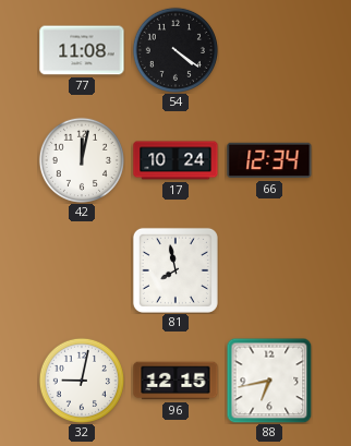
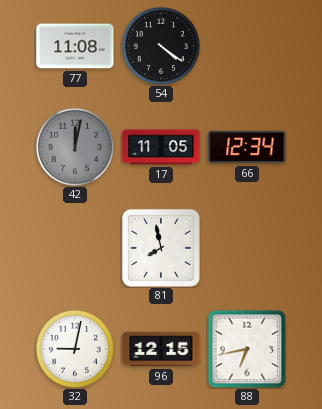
42 dial: white -> grey (75, 147)
17: 10:24 -> 11:05 (161, 147)
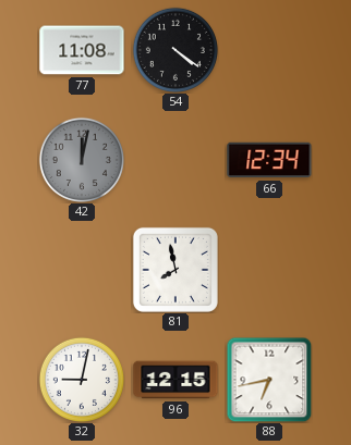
17: 11:05 -> none (161, 147)
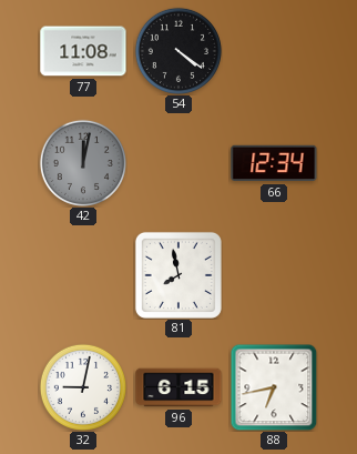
96: 12:15 -> 6:15 (178, 387)
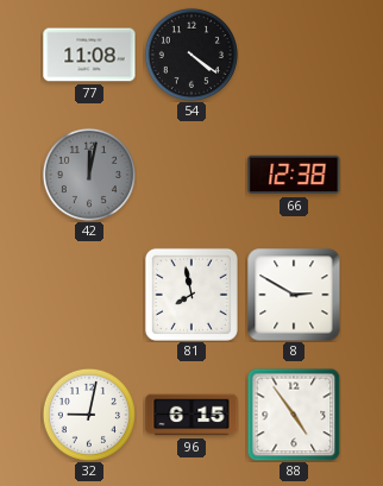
66: 12:34 -> 12:38 (294, 175)
8: none -> 2:50 (294, 295)
88: 6:43 -> 4:54 (294, 415)
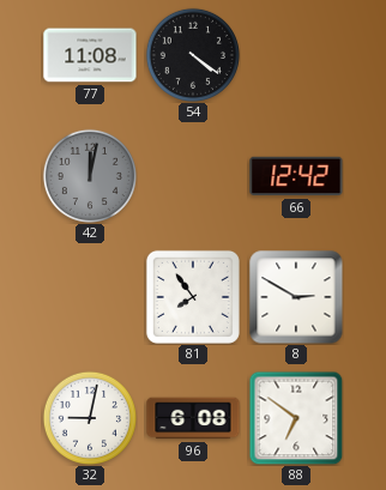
66: 12:38 -> 12:42 (296, 176)
81: 7:58 -> 7:54 (193, 297)
96: 6:15 -> 6:08 (193, 418)
88: 4:54 -> 6:51 (296, 418)
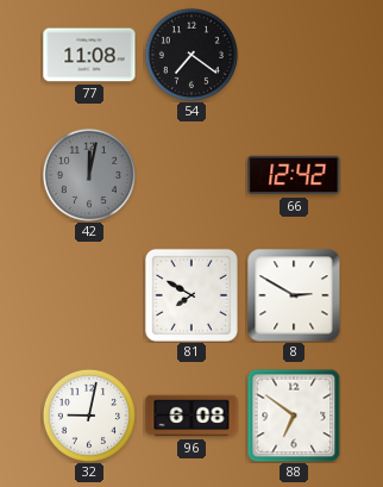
54: 4:21 -> 7:21 (191, 55)
81: 7:54 -> 7:50 (191, 295)
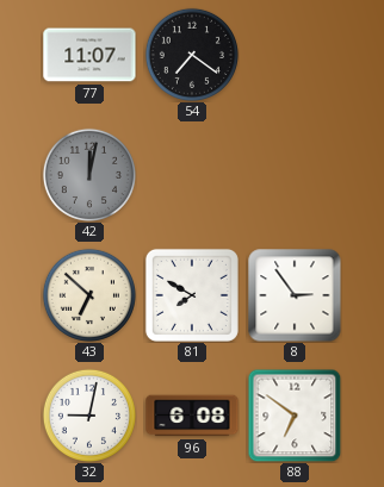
77: 11:08 -> 11:07 (89, 55)
66: 12:42 -> none (294, 175)
43: none -> 6:52 (89, 295)
8: 2:50 -> 2:54 (295, 295)
